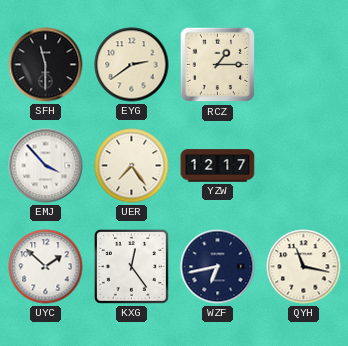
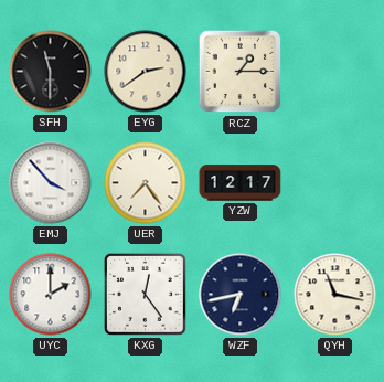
UYC: 1:52 -> 2:00 (51, 295)
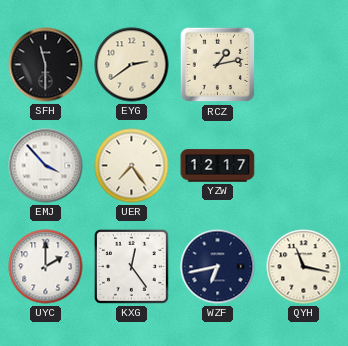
RCZ: 1:15 -> 1:13 (218, 65)
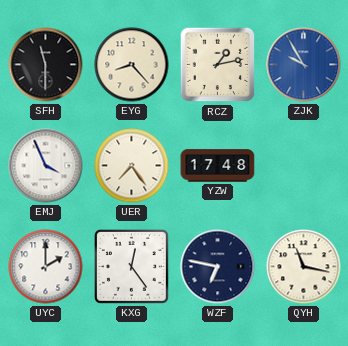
EYG: 2:39 -> 8:23 (132, 65)
ZJK: none -> 9:55 (304, 65)
EMJ: 3:53 -> 3:56 (46, 166)
YZW: 12:17 -> 17:48 (218, 166)
WZF: 6:43 -> 6:47 (218, 267)
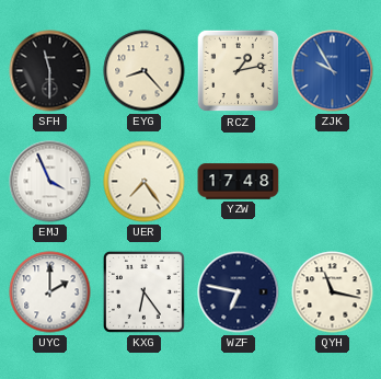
KXG: 12:24 -> 6:24 (143, 291)
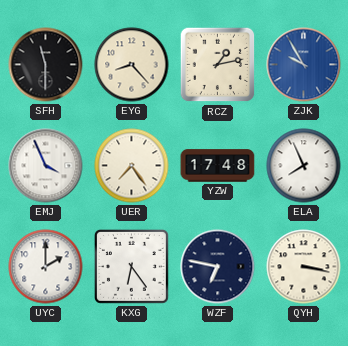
ELA: none -> 7:56 (304, 166)
QYH: 11:17 -> 3:17 (304, 267)
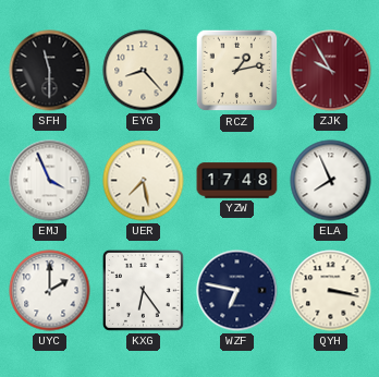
ZJK dial: blue -> burgundy (331, 71)
UER: 7:24 -> 7:28 (144, 181)
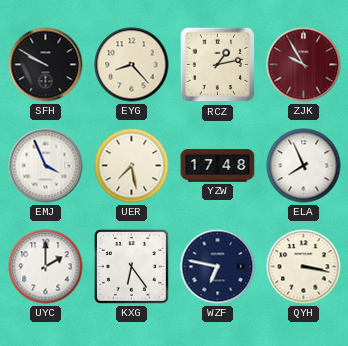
SFH: 11:30 -> 9:50 (46, 65)
